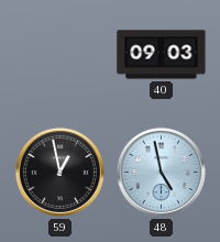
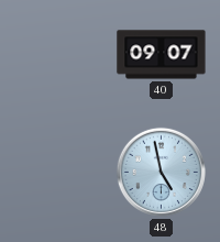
40: 09:03 -> 09:07 (162, 55)
59: 12:58 -> none (59, 172)
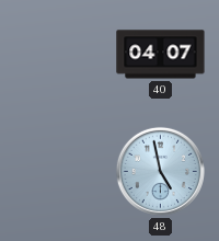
40: 09:07 -> 04:07 (161, 55)
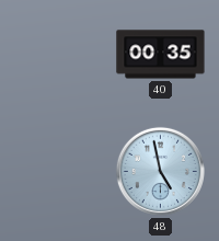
40: 04:07 -> 00:35 (161, 55)
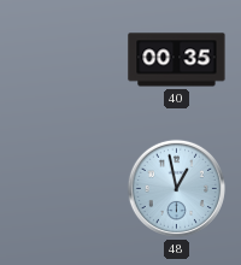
48: 4:58 -> 12:58 (176, 188)
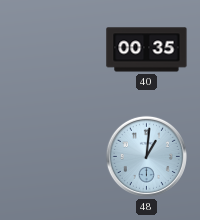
48: 12:58 -> 1:01 (146, 156)
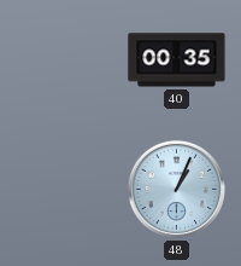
48: 1:01 -> 1:04 (176, 189)
